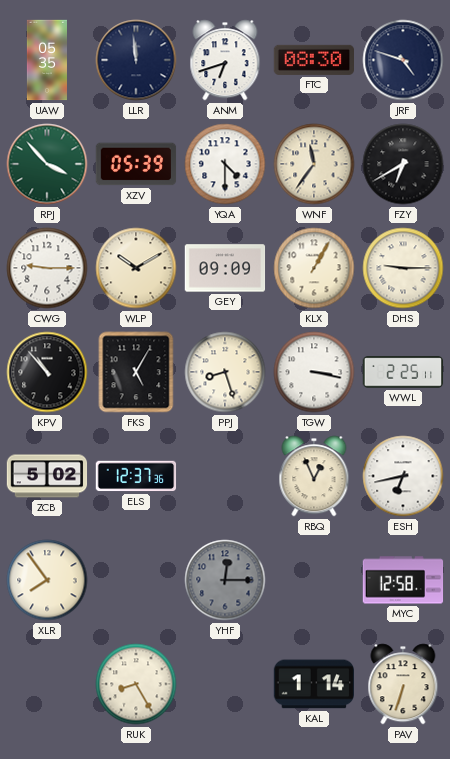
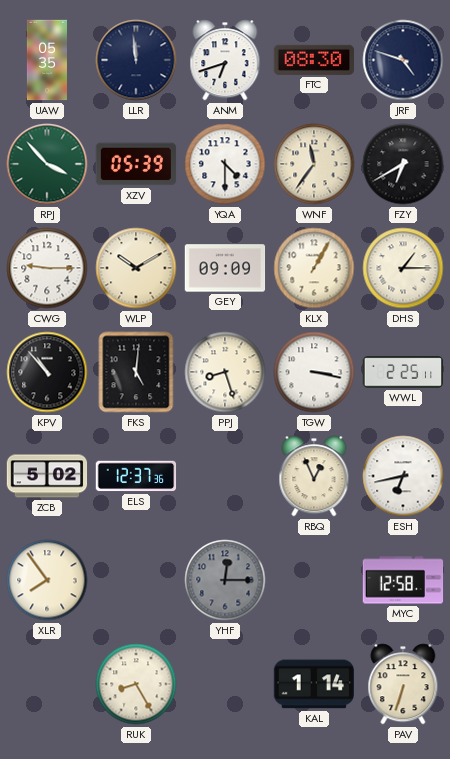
DHS: 9:15 -> 1:15 (403, 268)
FKS: 5:05 -> 5:01 (136, 372)
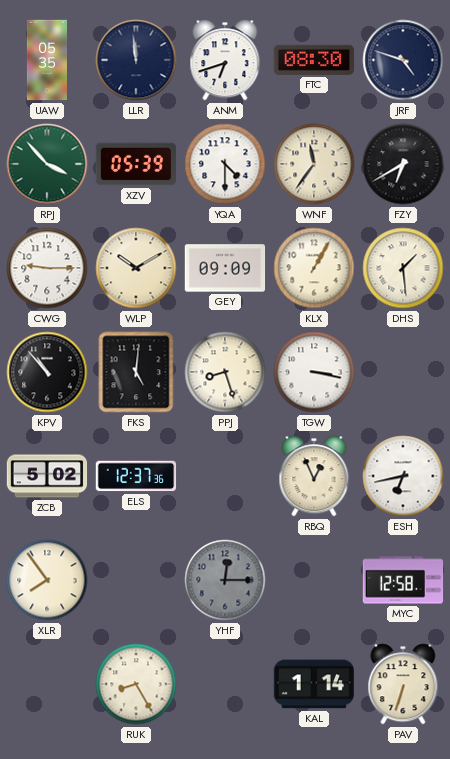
DHS: 1:15 -> 1:29 (403, 268)
WWL: 2:25 -> none (403, 372)
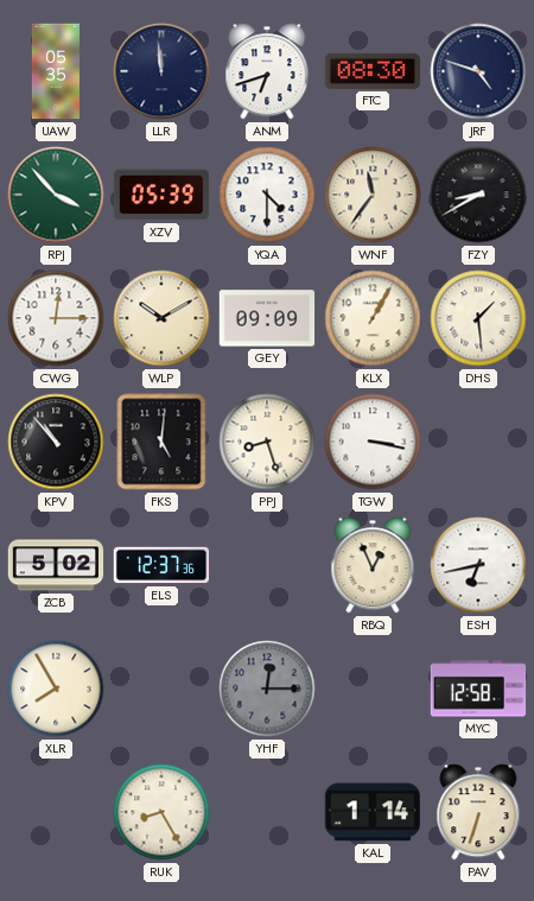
FZY: 6:40 -> 8:40 (478, 195)
CWG: 9:15 -> 12:15 (56, 318)
XLR: 7:54 -> 7:55 (56, 689)
